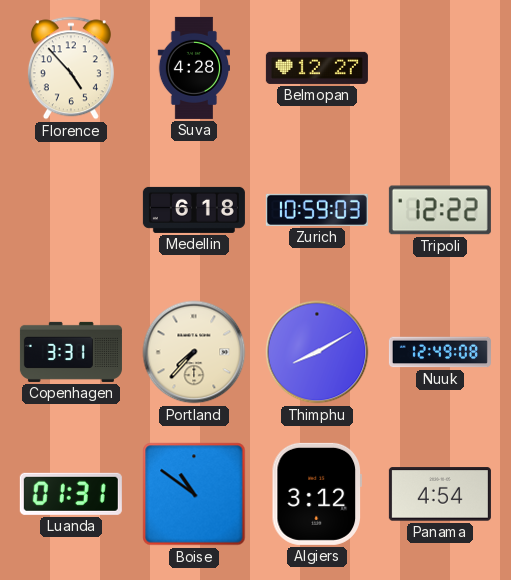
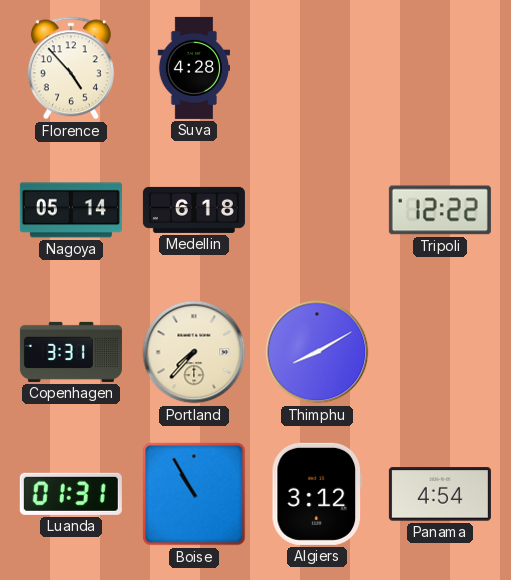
Belmopan: 12:27 -> none (317, 68)
Nagoya: none -> 05:14 (71, 210)
Zurich: 10:59 -> none (317, 210)
Nuuk: 12:49 -> none (440, 352)
Boise: 10:51 -> 10:55 (194, 494)
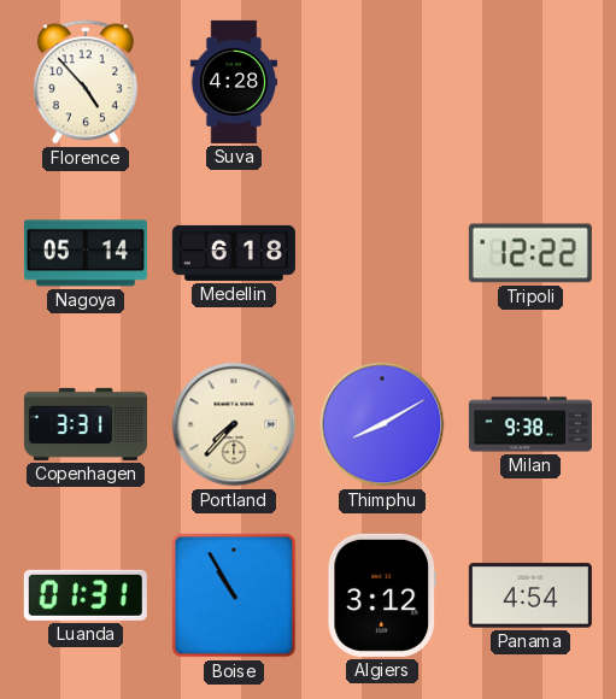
Milan: none -> 9:38 (530, 424)
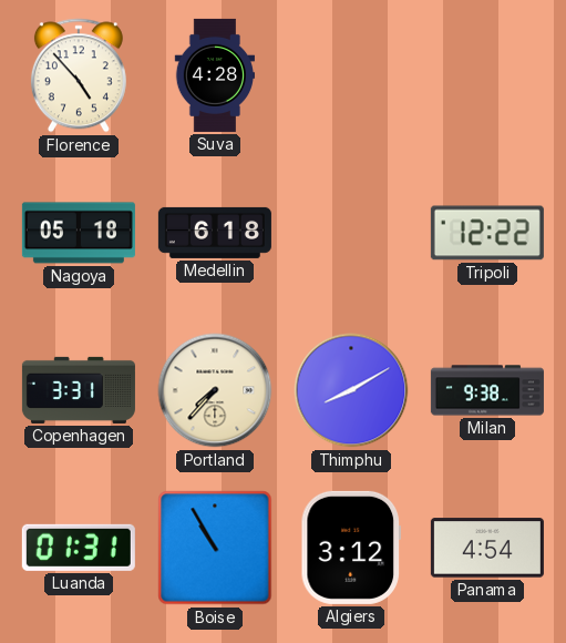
Nagoya: 05:14 -> 05:18 (79, 233)
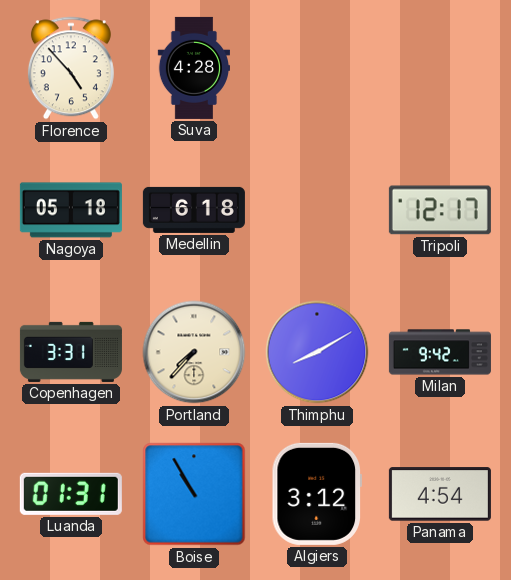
Tripoli: 12:22 -> 12:17 (440, 210)
Milan: 9:38 -> 9:42 (440, 352)
